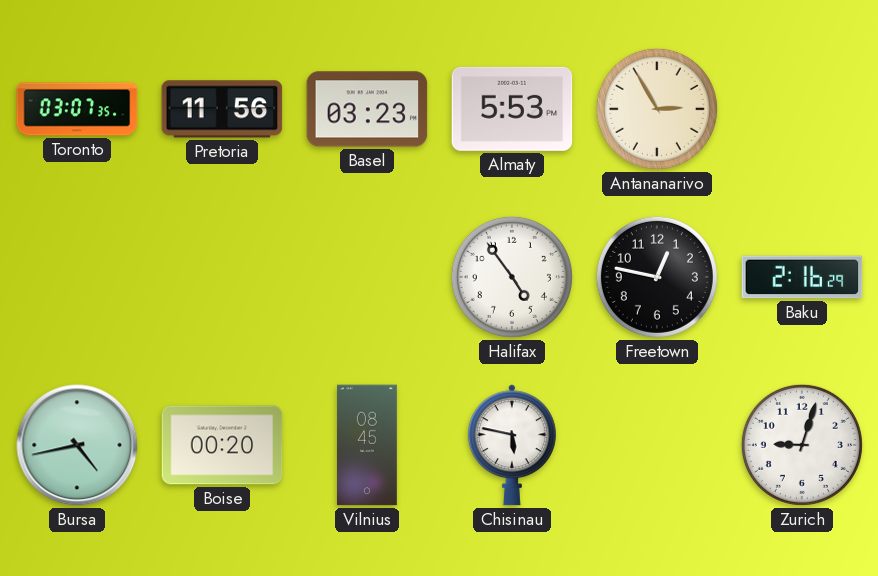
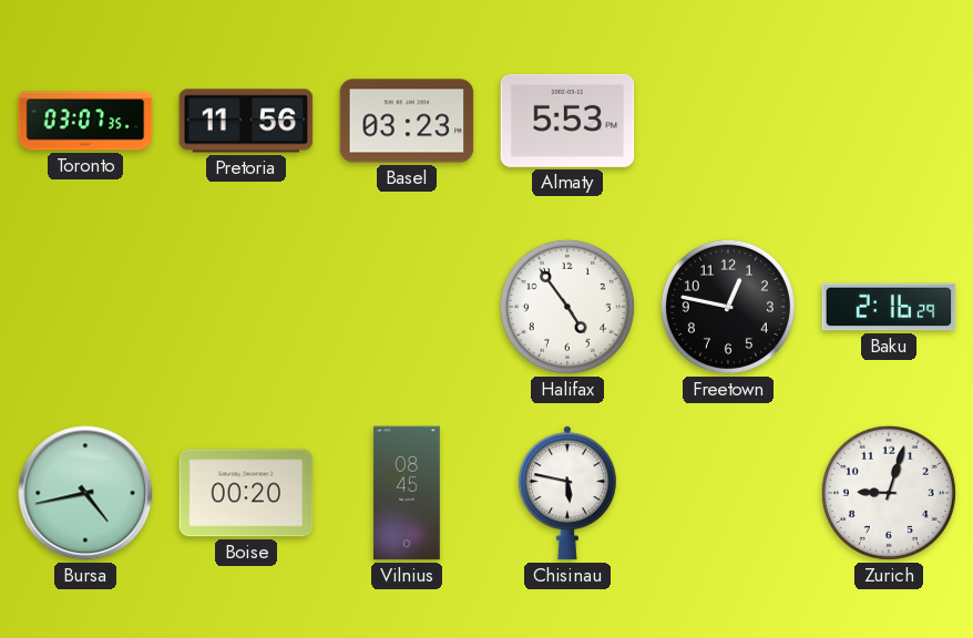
Antananarivo: 2:55 -> none (657, 109)
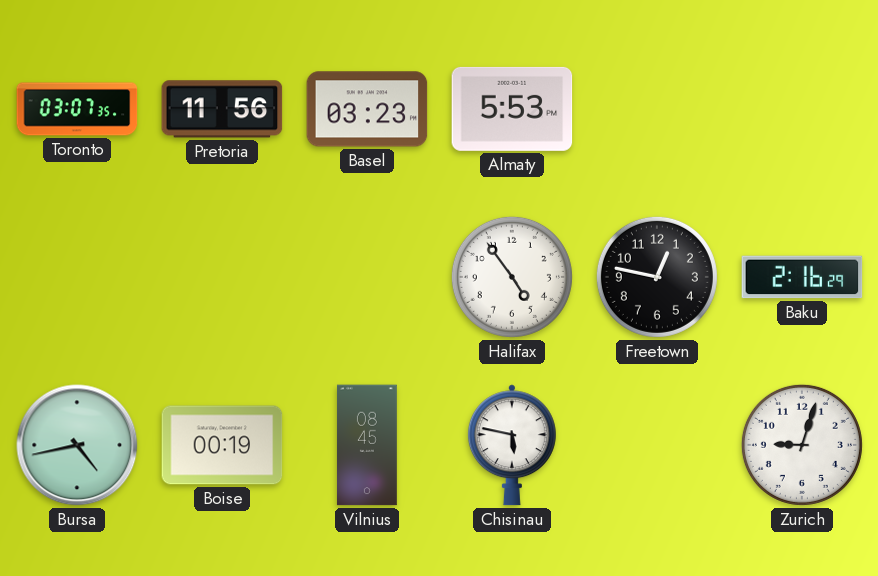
Boise: 00:20 -> 00:19 (222, 445)
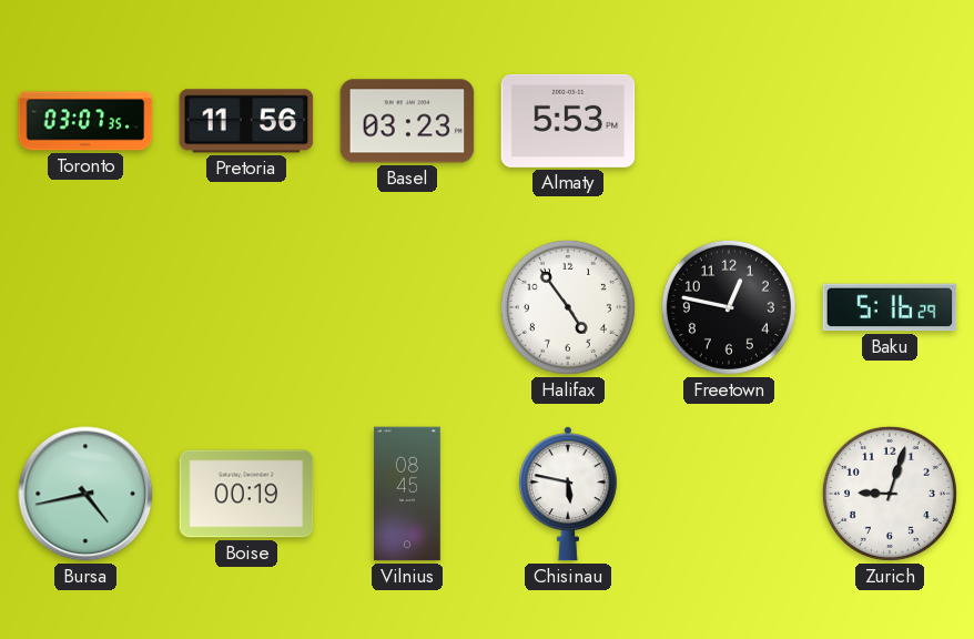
Baku: 2:16 -> 5:16 (890, 307)
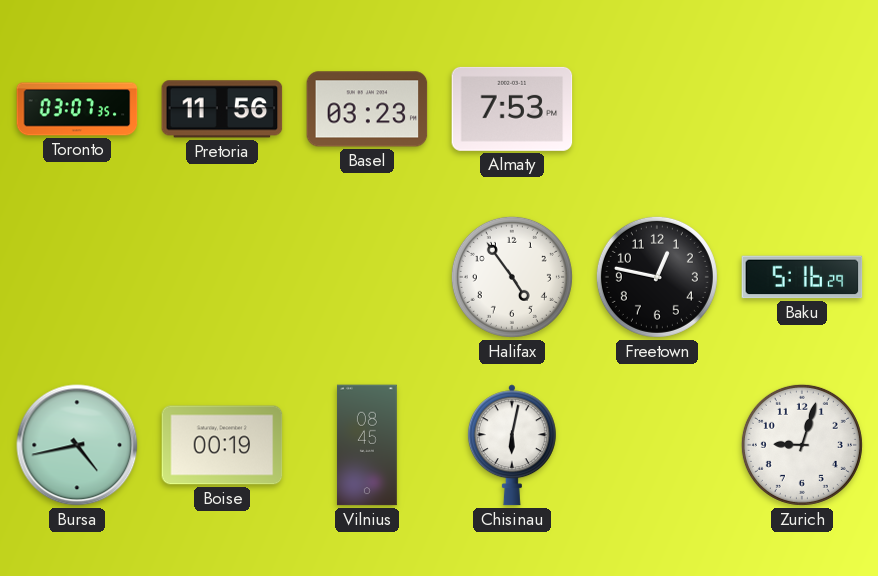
Almaty: 5:53 -> 7:53 (512, 109)
Chisinau: 5:47 -> 6:02 (512, 445)
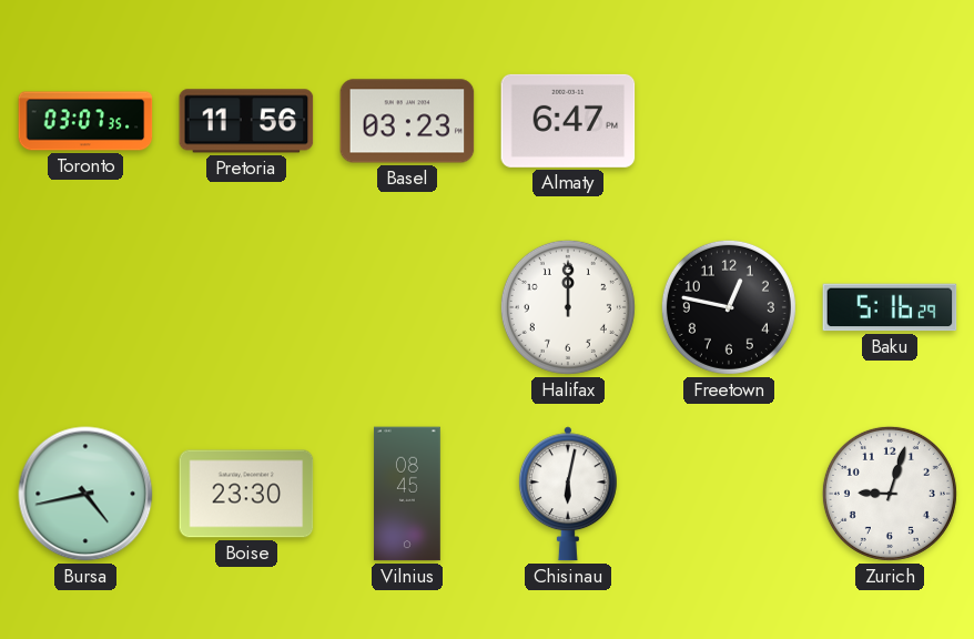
Almaty: 7:53 -> 6:47 (568, 121)
Halifax: 4:54 -> 12:00 (568, 307)
Boise: 00:19 -> 23:30 (246, 494)
